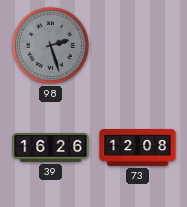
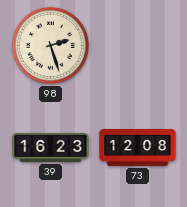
98 dial: grey -> cream (50, 45)
39: 16:26 -> 16:23 (51, 147)
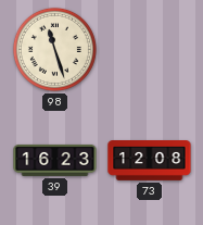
98: 2:27 -> 11:27 (54, 49)
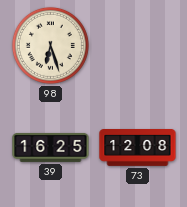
98: 11:27 -> 6:27 (50, 45)
39: 16:23 -> 16:25 (51, 147)
